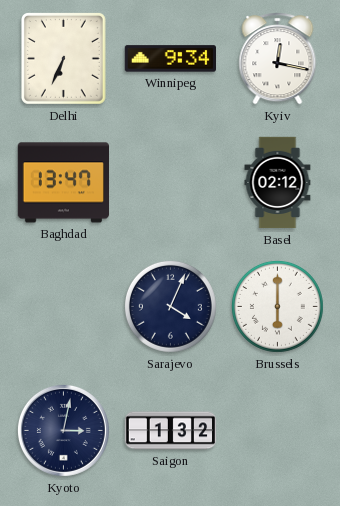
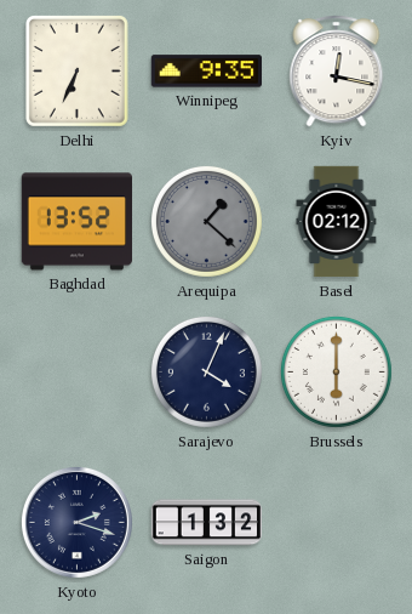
Winnipeg: 9:34 -> 9:35 (206, 72)
Baghdad: 13:47 -> 13:52 (76, 222)
Arequipa: none -> 1:22 (206, 221)
Kyoto: 3:02 -> 2:18 (76, 522)
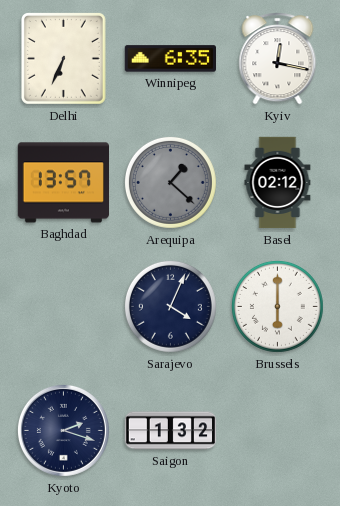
Winnipeg: 9:35 -> 6:35 (170, 59)
Baghdad: 13:52 -> 13:57 (63, 183)
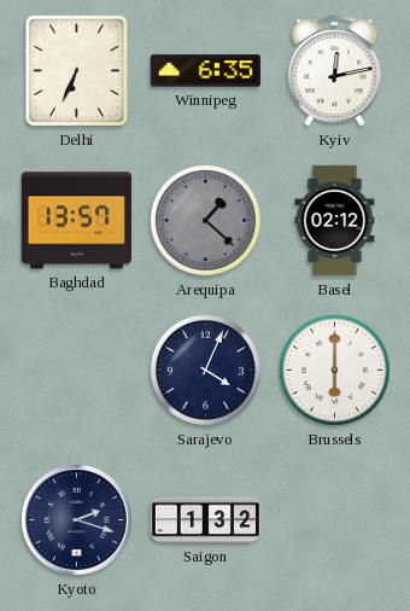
Kyiv: 12:17 -> 12:13 (335, 71)
